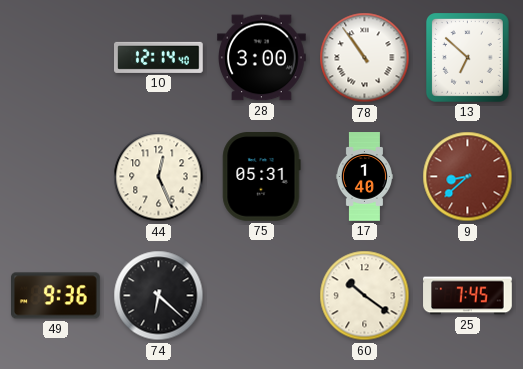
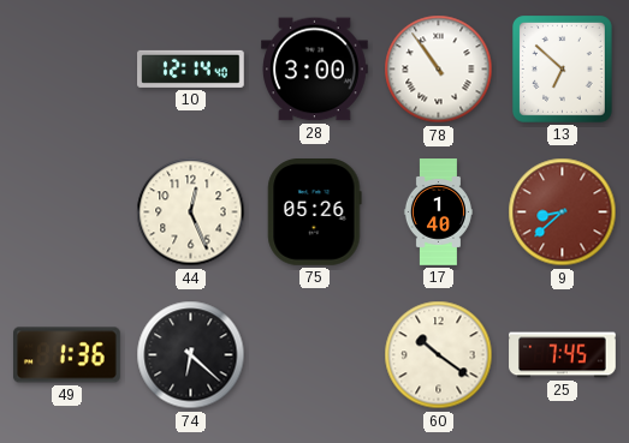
75: 05:31 -> 05:26 (315, 212)
49: 9:36 -> 1:36 (67, 355)
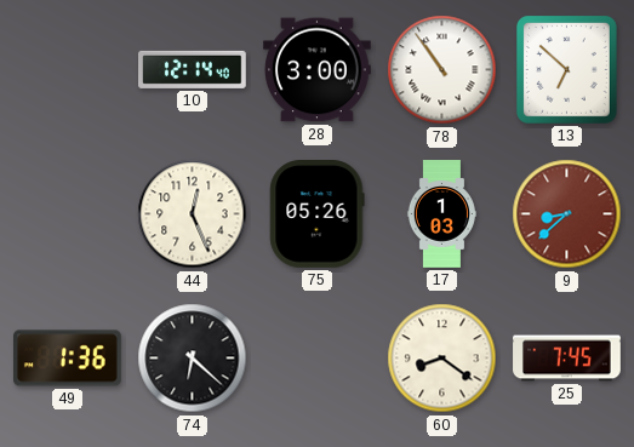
17: 1:40 -> 1:03 (441, 214)
60: 10:21 -> 8:21 (442, 359)
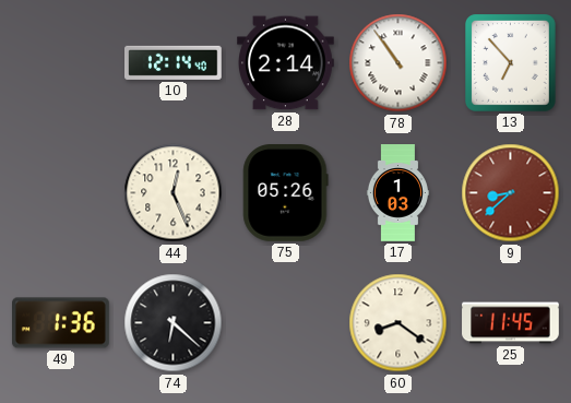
28: 3:00 -> 2:14 (286, 63)
13: 6:52 -> 6:53 (511, 63)
25: 7:45 -> 11:45 (511, 323)
